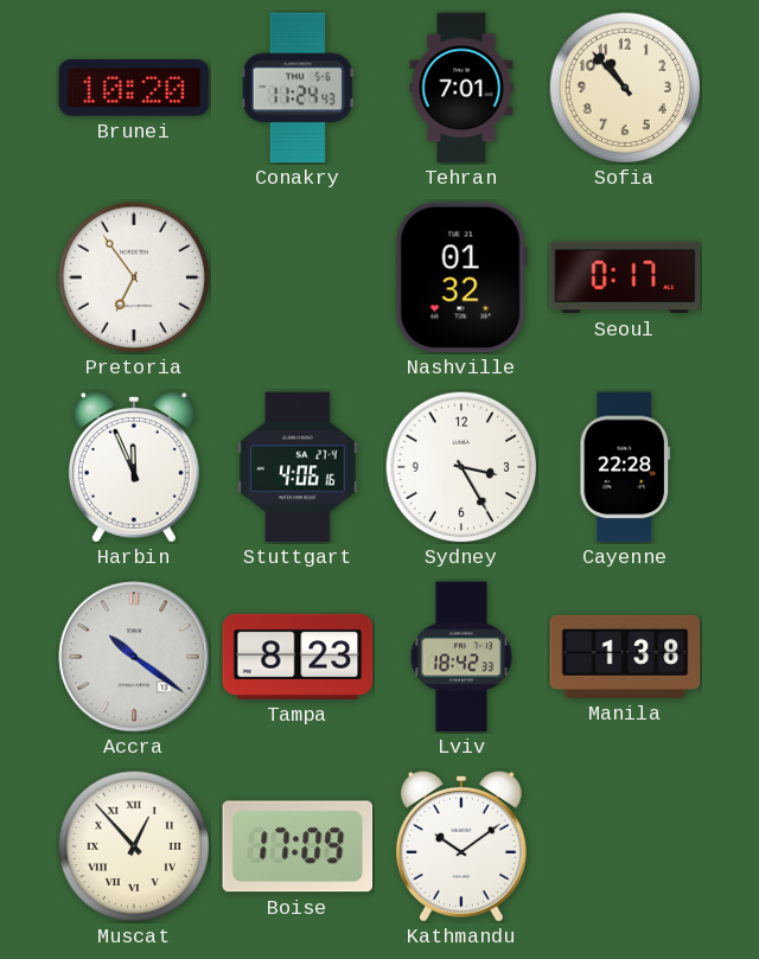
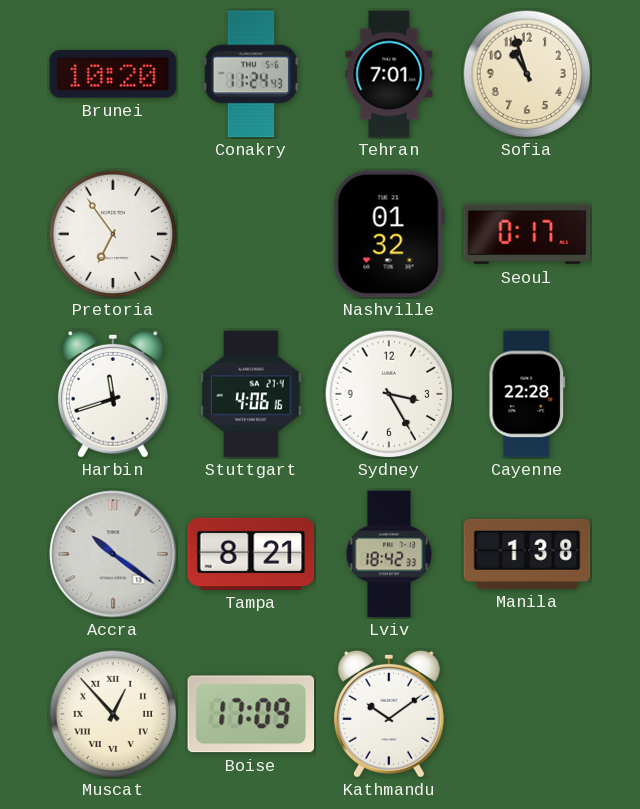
Sofia: 10:53 -> 10:57 (527, 74)
Harbin: 11:56 -> 11:42 (113, 394)
Tampa: 8:23 -> 8:21 (251, 554)
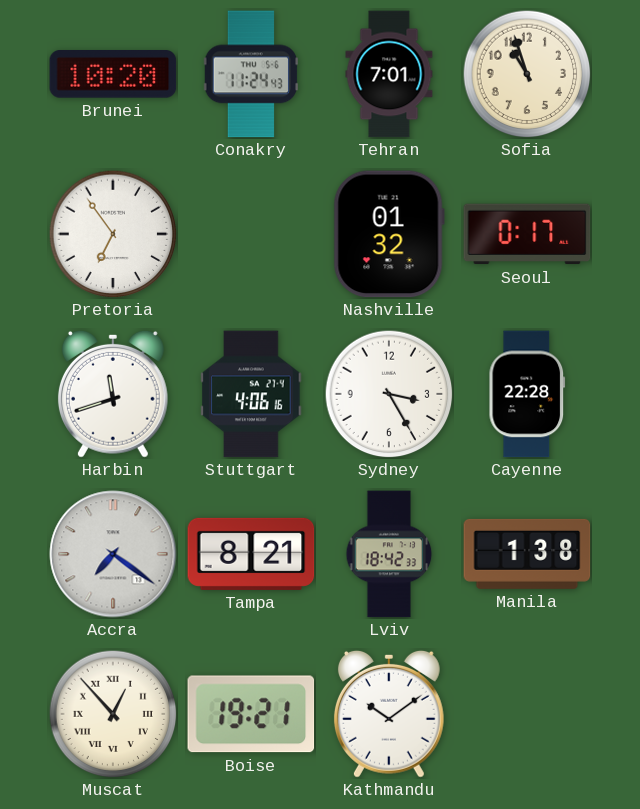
Accra: 10:21 -> 7:21 (113, 554)
Boise: 17:09 -> 19:21 (251, 714)
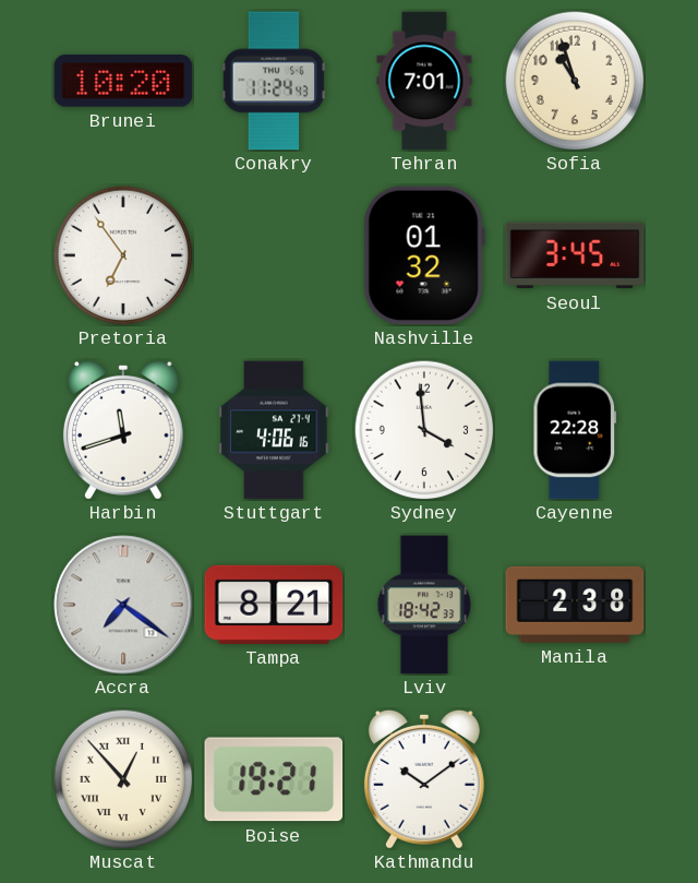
Seoul: 0:17 -> 3:45 (575, 255)
Sydney: 3:25 -> 3:59 (424, 430)
Manila: 1:38 -> 2:38 (575, 605)
